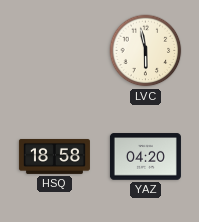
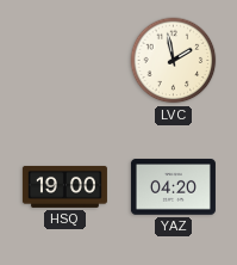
LVC: 5:58 -> 1:58 (174, 61)
HSQ: 18:58 -> 19:00 (64, 186)
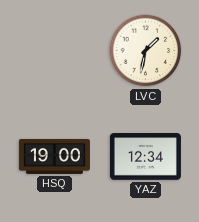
LVC: 1:58 -> 1:32 (146, 51)
YAZ: 04:20 -> 12:34 (145, 157)
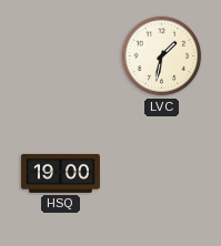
YAZ: 12:34 -> none (145, 157)
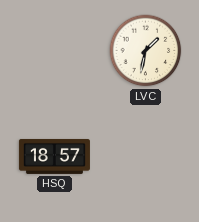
HSQ: 19:00 -> 18:57 (54, 156)
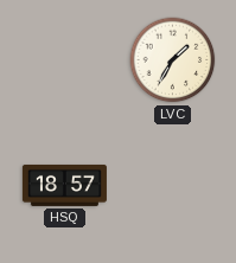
LVC: 1:32 -> 1:35 (173, 60)
